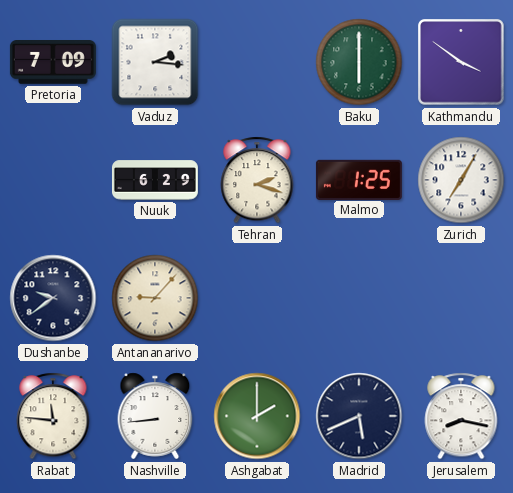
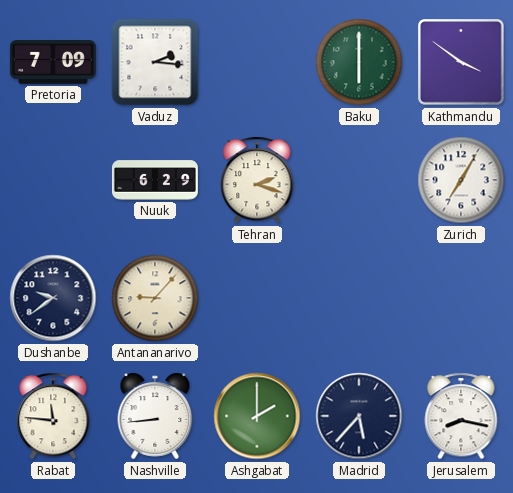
Malmo: 1:25 -> none (359, 179)
Madrid: 5:41 -> 5:37 (359, 416)
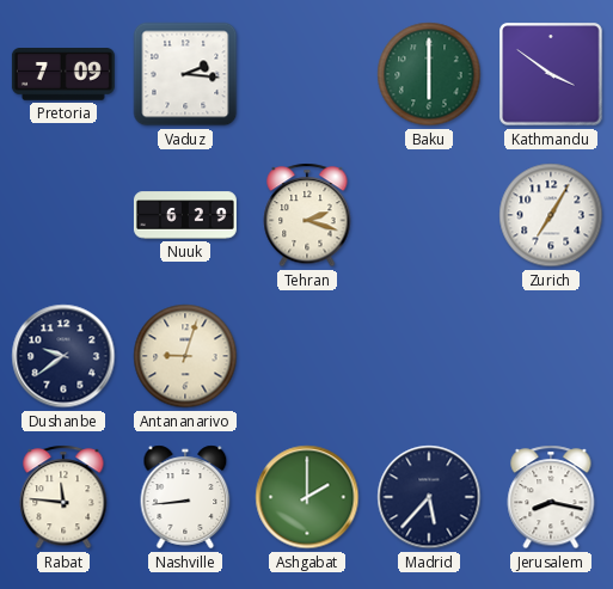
Antananarivo: 9:07 -> 9:03 (185, 356)
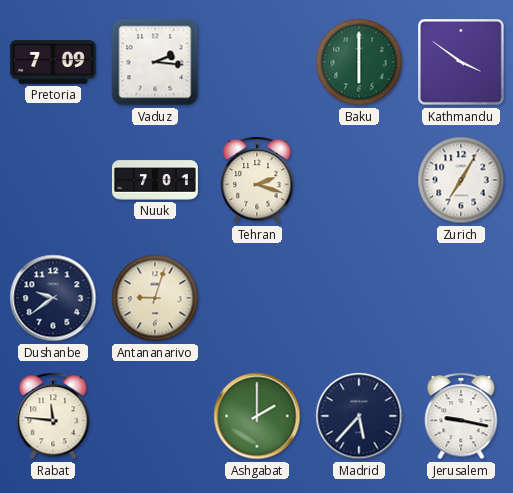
Nuuk: 6:29 -> 7:01 (155, 180)
Nashville: 8:44 -> none (185, 497)
Jerusalem: 8:17 -> 9:17 (461, 416)
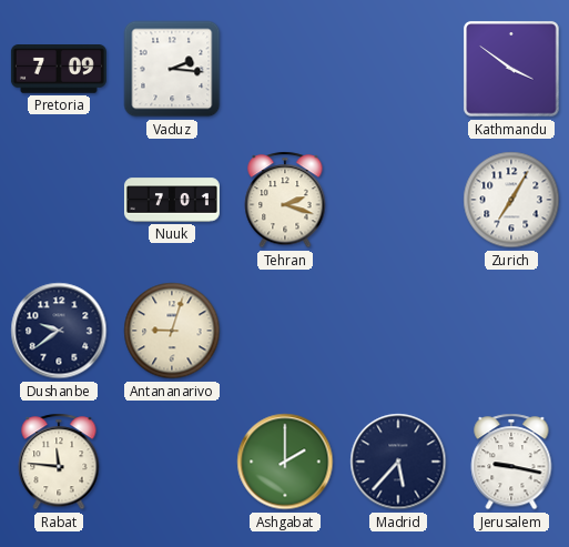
Baku: 6:00 -> none (359, 62)
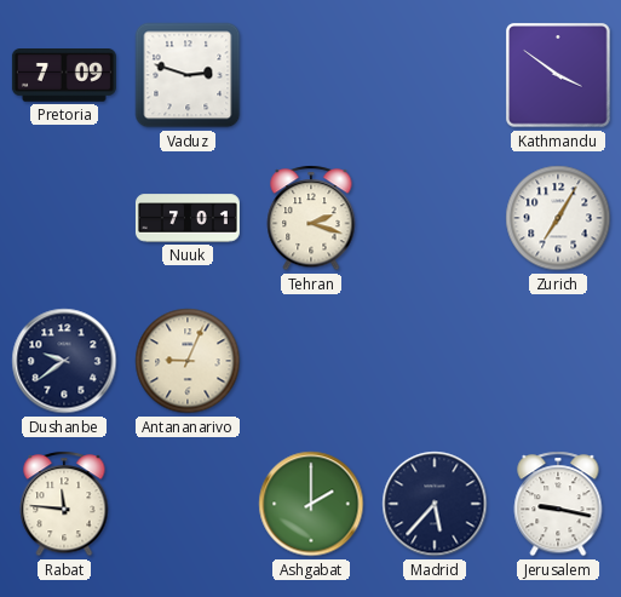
Vaduz: 2:16 -> 2:48 (188, 75)
Antananarivo: 9:03 -> 9:04 (188, 361)
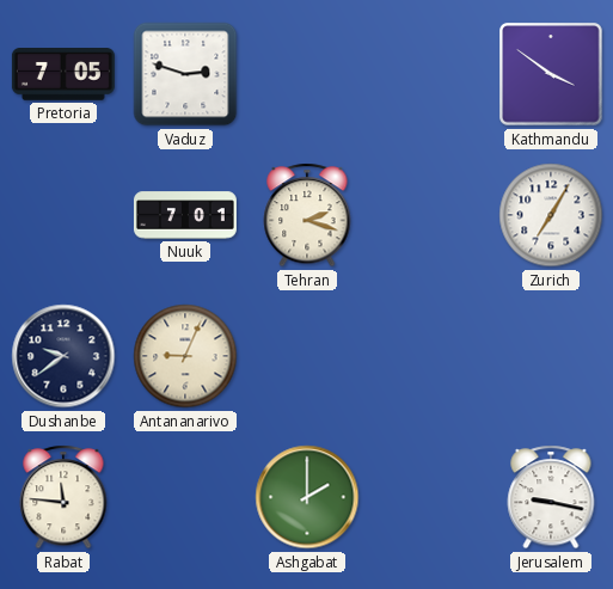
Pretoria: 7:09 -> 7:05 (63, 75)
Madrid: 5:37 -> none (435, 504)
